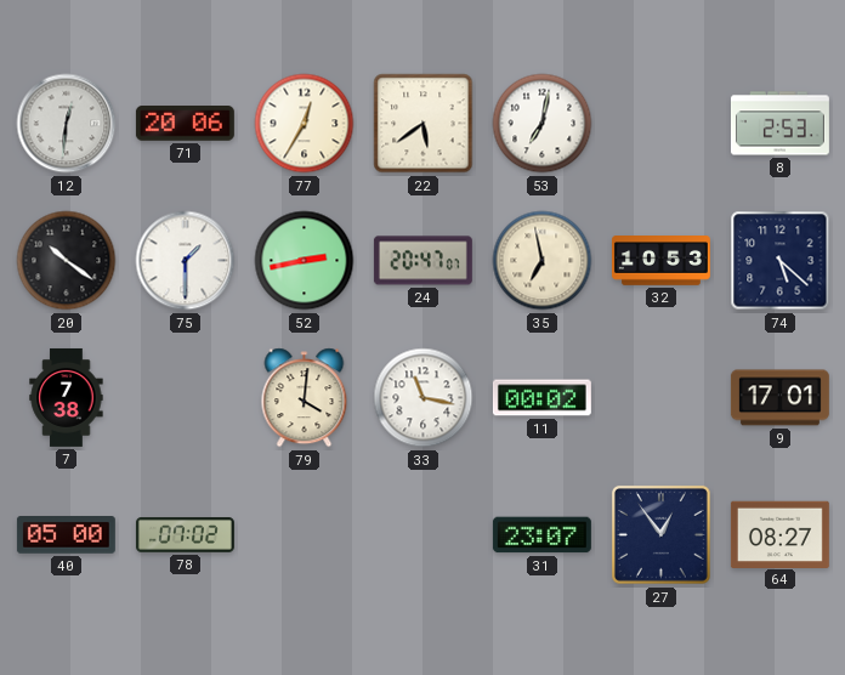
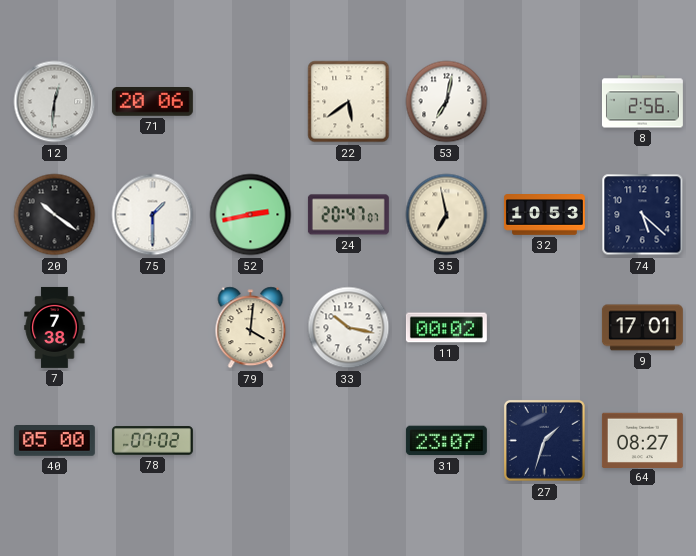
77: 12:35 -> none (305, 124)
8: 2:53 -> 2:56 (642, 102)
33: 11:17 -> 10:17 (349, 328)
27: 12:54 -> 1:33 (545, 441)
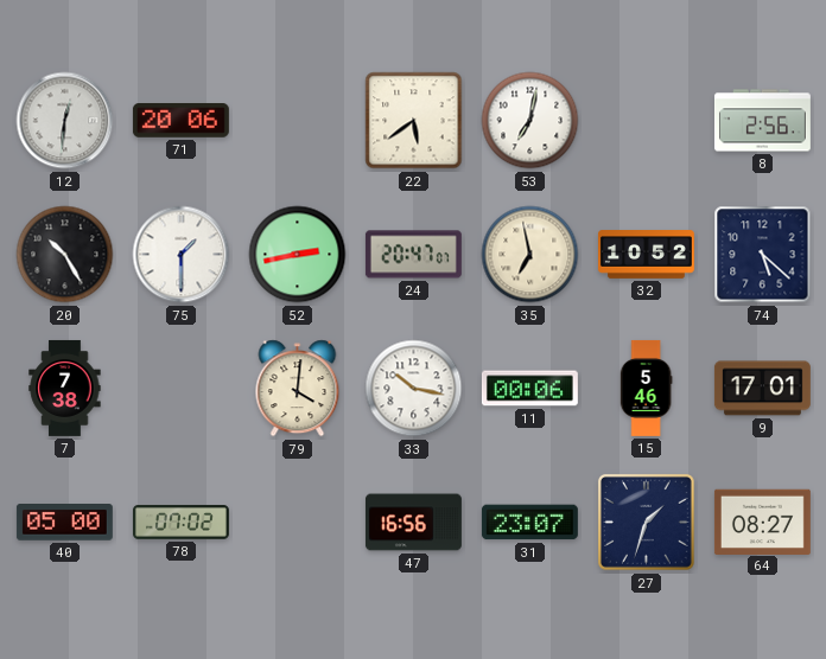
20: 10:21 -> 10:25 (65, 255)
32: 10:53 -> 10:52 (646, 255)
11: 00:02 -> 00:06 (529, 389)
15: none -> 5:46 (646, 389)
47: none -> 16:56 (413, 523)
